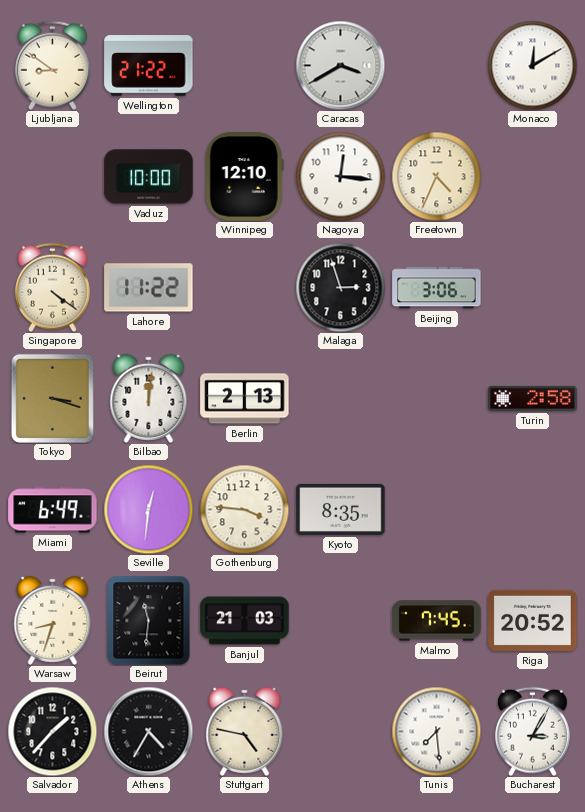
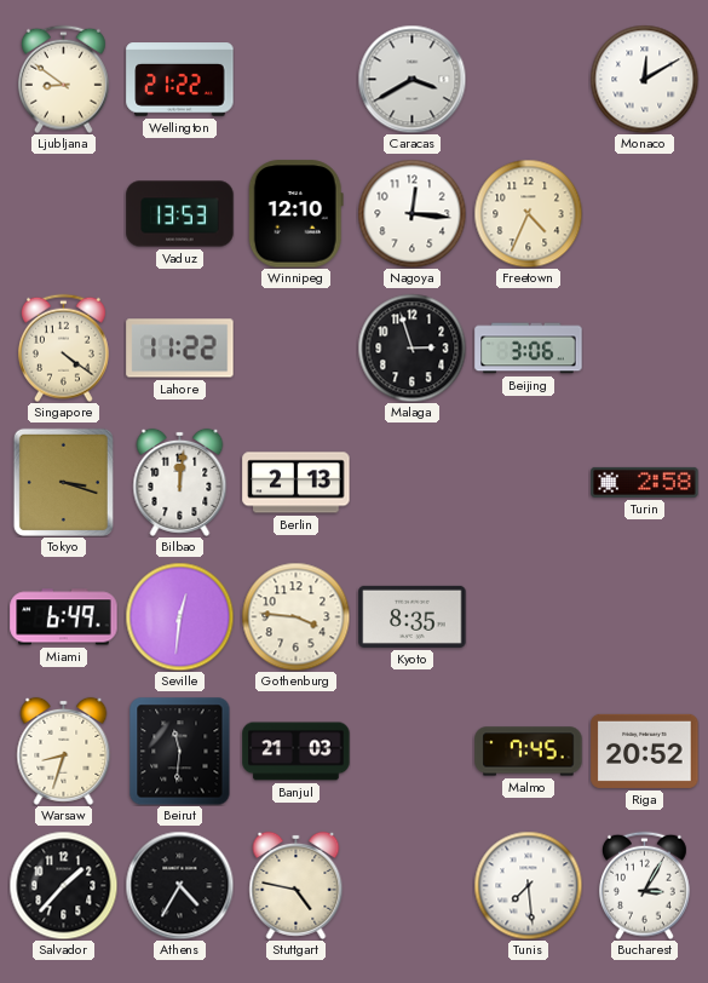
Vaduz: 10:00 -> 13:53 (180, 214)
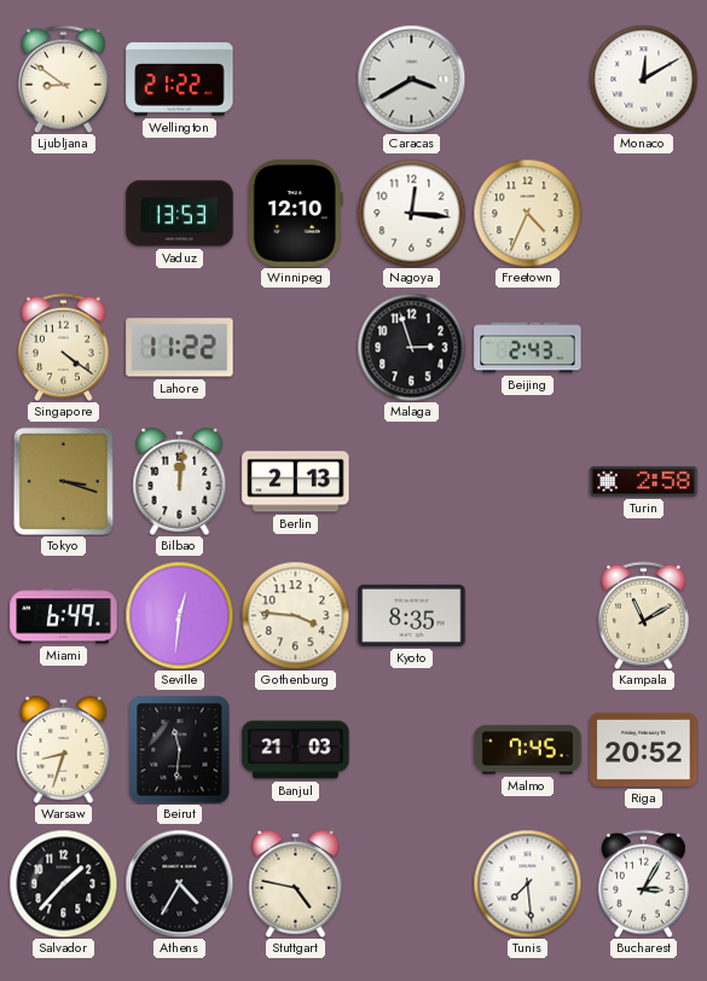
Beijing: 3:06 -> 2:43 (528, 348)
Kampala: none -> 11:10 (643, 615)
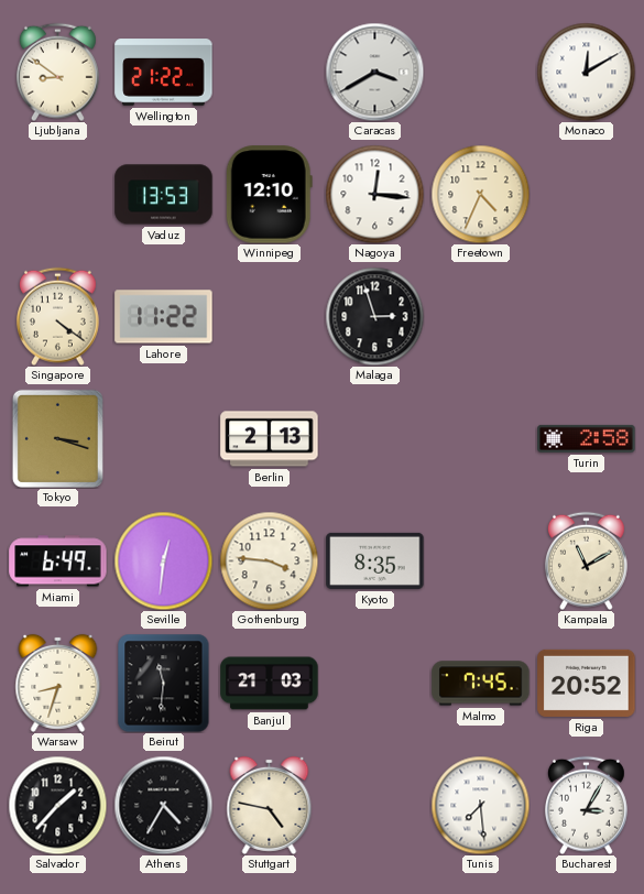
Beijing: 2:43 -> none (528, 348)
Bilbao: 12:01 -> none (180, 481)
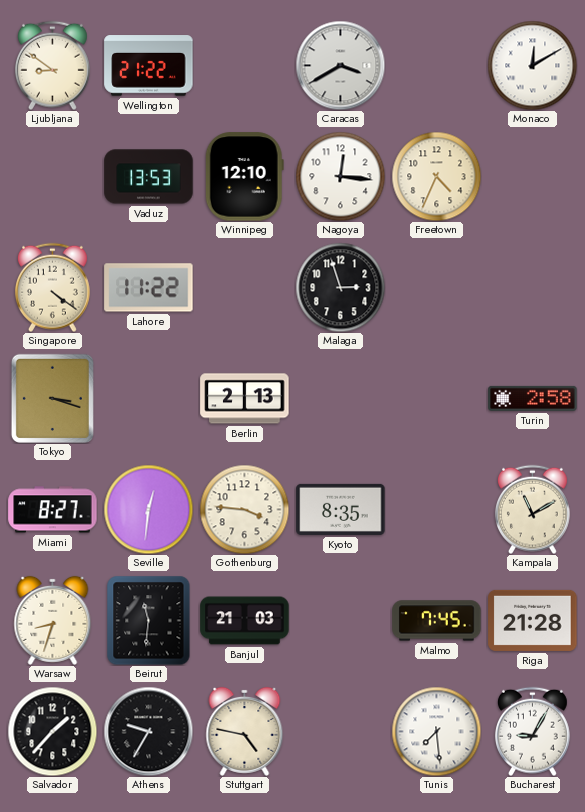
Miami: 6:49 -> 8:27 (53, 510)
Riga: 20:52 -> 21:28 (533, 620)
Athens: 4:35 -> 9:35 (148, 731)
Bucharest: 3:05 -> 9:05 (532, 731)
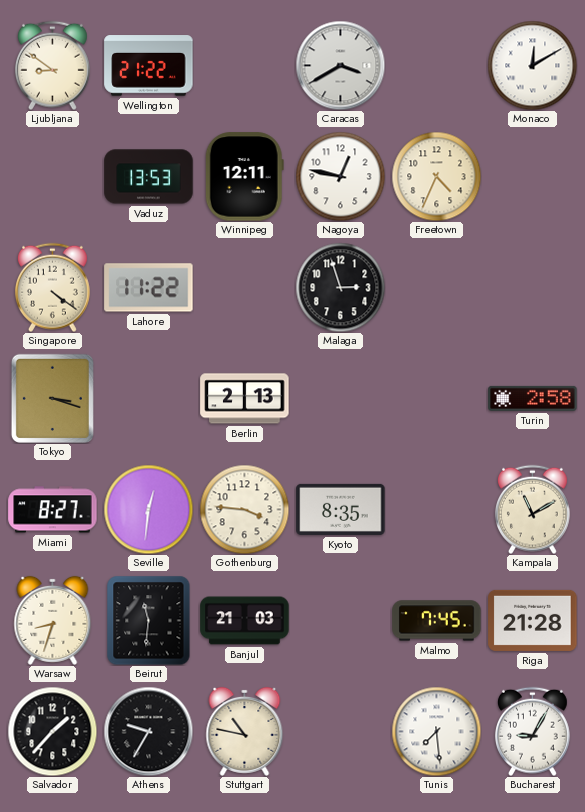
Winnipeg: 12:10 -> 12:11 (244, 177)
Nagoya: 12:16 -> 12:47 (340, 176)
Stuttgart: 4:47 -> 10:47 (245, 731)
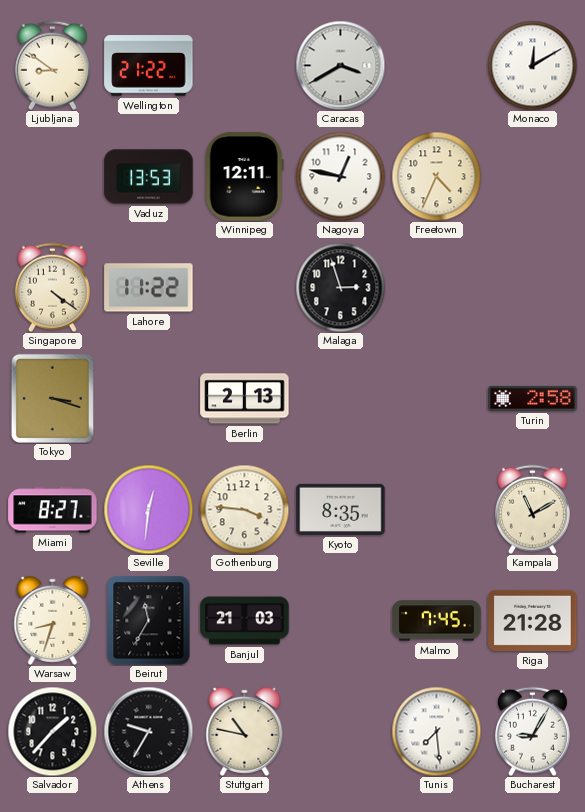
Beirut: 11:31 -> 11:35 (149, 620)
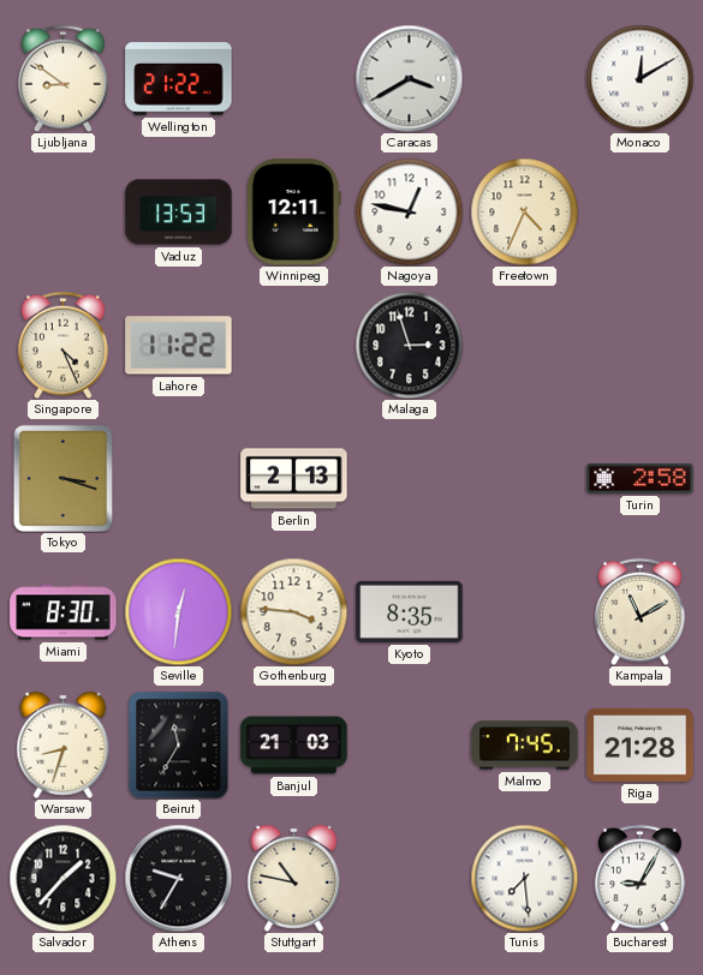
Singapore: 4:21 -> 4:26 (62, 345)
Miami: 8:27 -> 8:30 (64, 612)
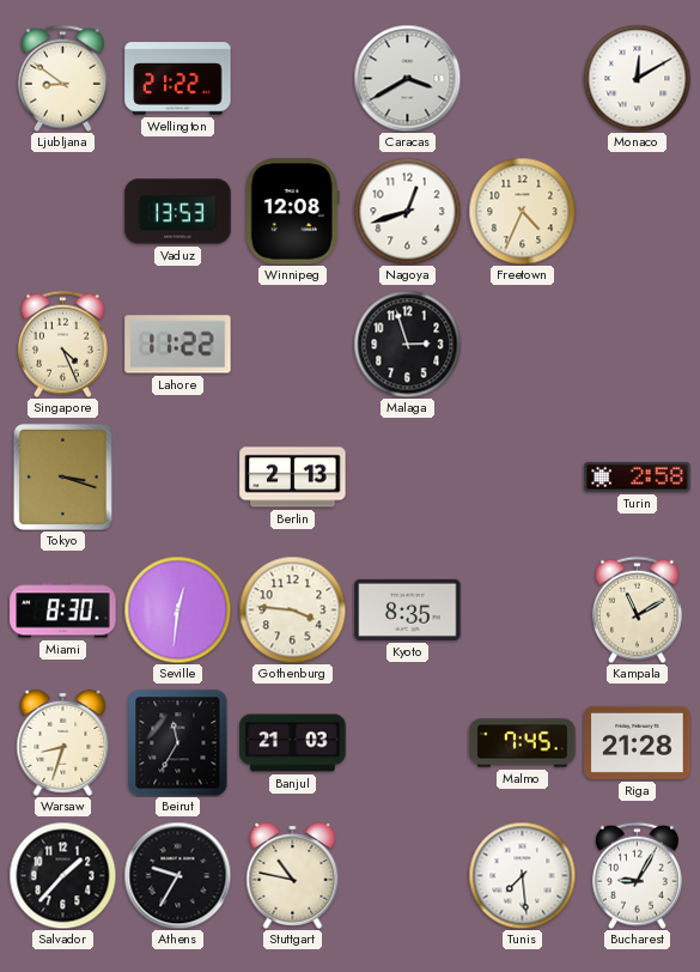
Winnipeg: 12:11 -> 12:08 (292, 212)
Nagoya: 12:47 -> 12:42 (407, 211)
